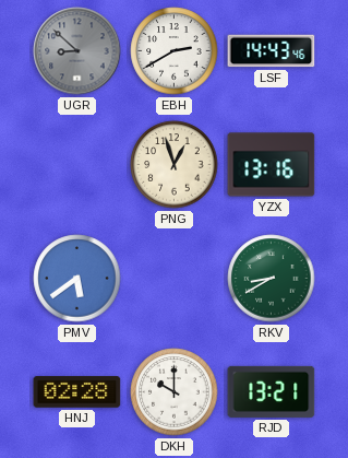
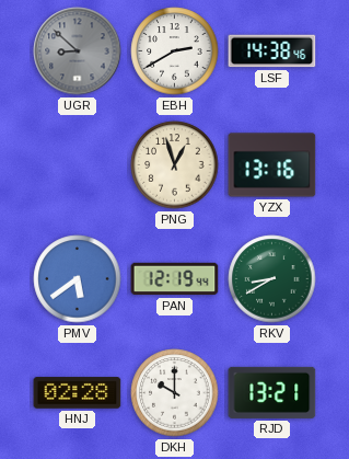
LSF: 14:43 -> 14:38 (272, 51)
PAN: none -> 12:19 (175, 279)
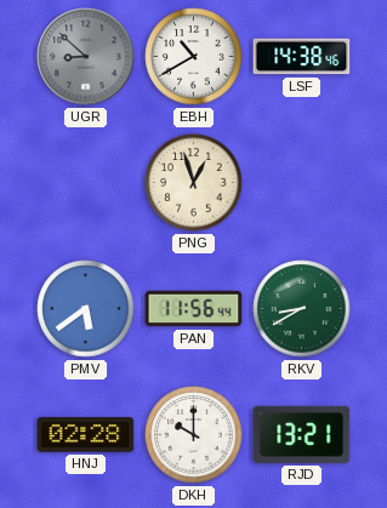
EBH: 2:40 -> 10:40 (194, 57)
YZX: 13:16 -> none (272, 165)
PAN: 12:19 -> 11:56 (194, 309)
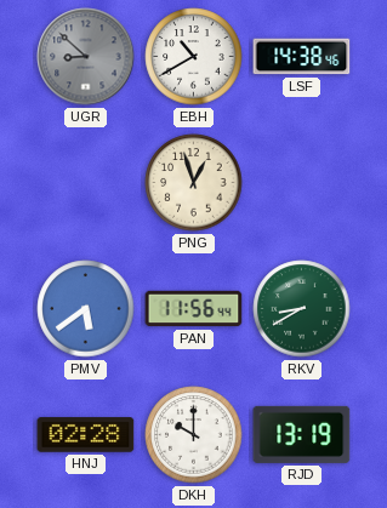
RJD: 13:21 -> 13:19 (302, 434)
